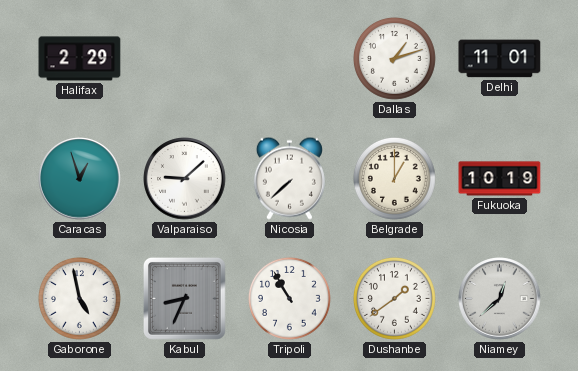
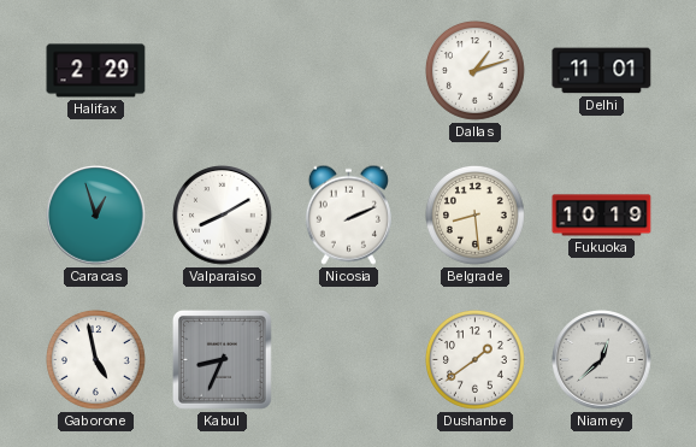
Valparaiso: 9:08 -> 8:10 (223, 216)
Nicosia: 7:38 -> 2:11 (348, 214)
Belgrade: 1:00 -> 8:29 (474, 214)
Tripoli: 10:55 -> none (289, 298)
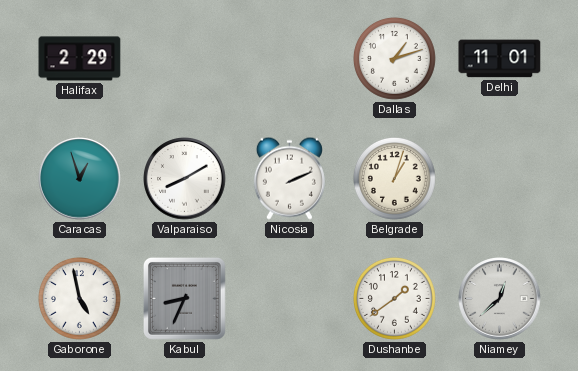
Belgrade: 8:29 -> 1:03 (394, 178)
Fukuoka: 10:19 -> none (602, 216)
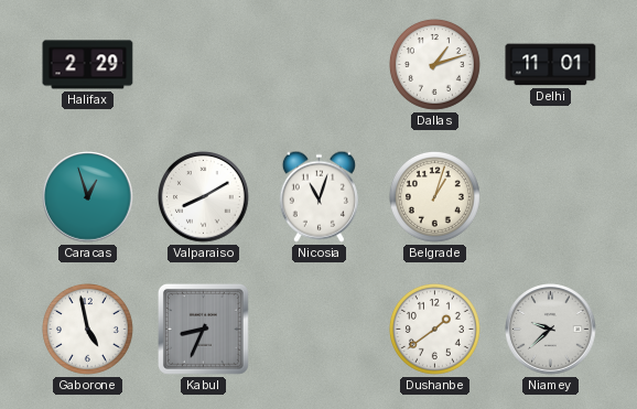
Nicosia: 2:11 -> 11:03 (318, 196)
Niamey: 12:38 -> 9:38 (551, 330)
